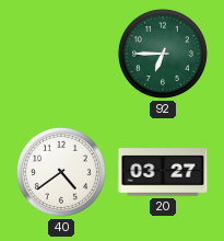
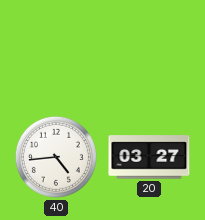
92: 6:45 -> none (163, 54)
40: 4:39 -> 4:44 (56, 157)
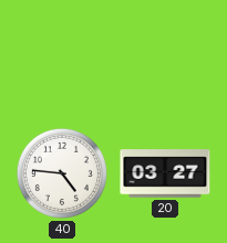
40: 4:44 -> 4:46 (62, 173)
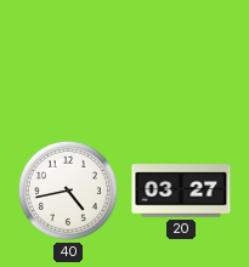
40: 4:46 -> 4:43 (68, 191)
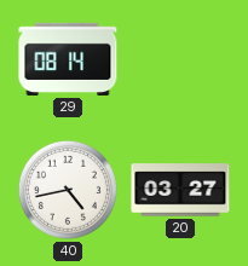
29: none -> 08:14 (68, 59)
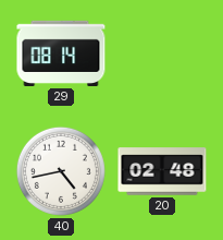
20: 03:27 -> 02:48 (162, 171)
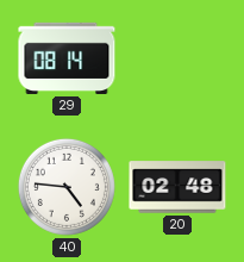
40: 4:43 -> 4:46 (67, 187)
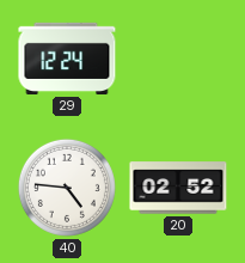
29: 08:14 -> 12:24 (67, 59)
20: 02:48 -> 02:52 (178, 188)
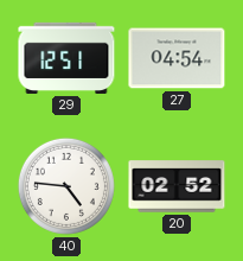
29: 12:24 -> 12:51 (66, 58)
27: none -> 04:54 (177, 58)
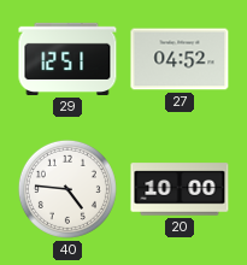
27: 04:54 -> 04:52 (180, 59)
20: 02:52 -> 10:00 (180, 189)
